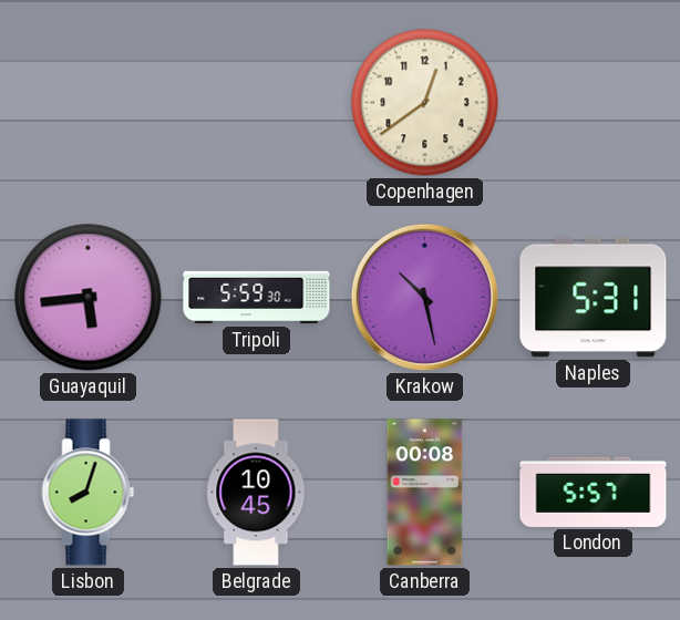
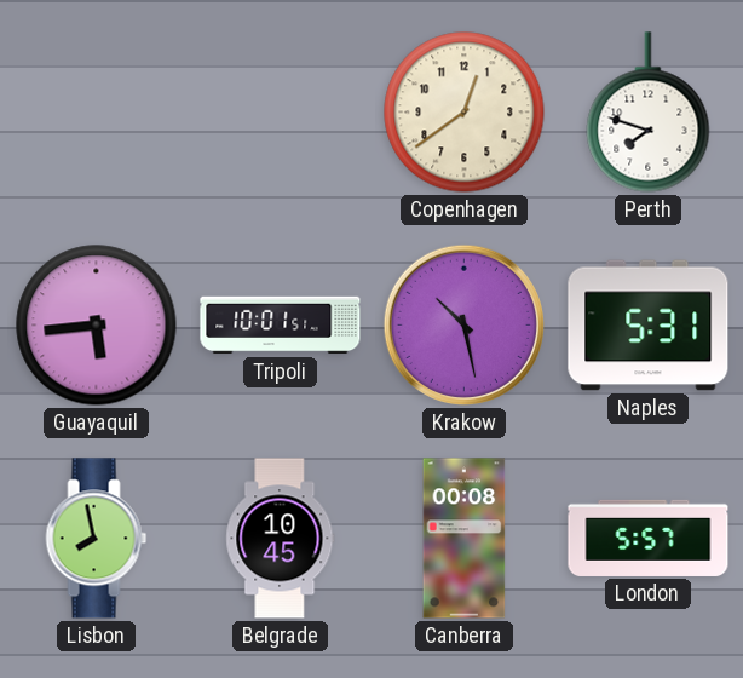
Perth: none -> 7:48 (649, 113)
Tripoli: 5:59 -> 10:01 (281, 326)
Lisbon: 8:03 -> 7:58 (97, 539)
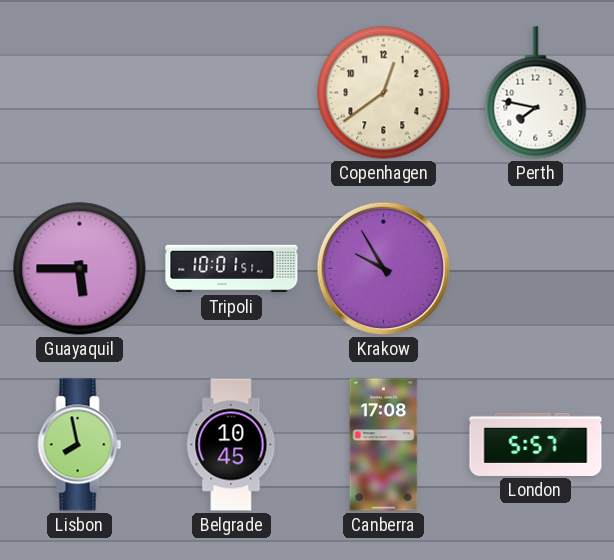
Perth: 7:48 -> 7:47 (536, 93)
Guayaquil: 5:44 -> 5:45 (80, 269)
Krakow: 10:28 -> 9:55 (383, 268)
Naples: 5:31 -> none (649, 326)
Canberra: 00:08 -> 17:08 (384, 445)
